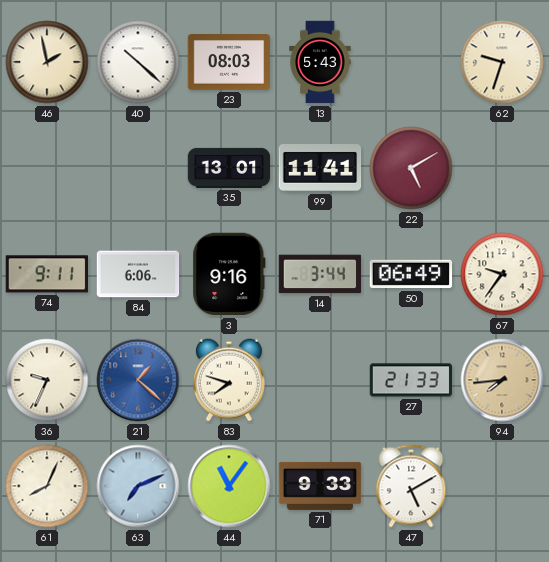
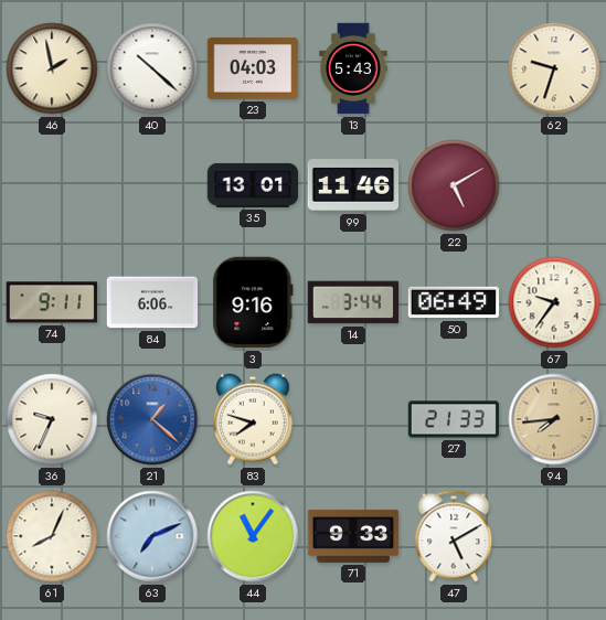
23: 08:03 -> 04:03 (253, 68)
99: 11:41 -> 11:46 (353, 186)
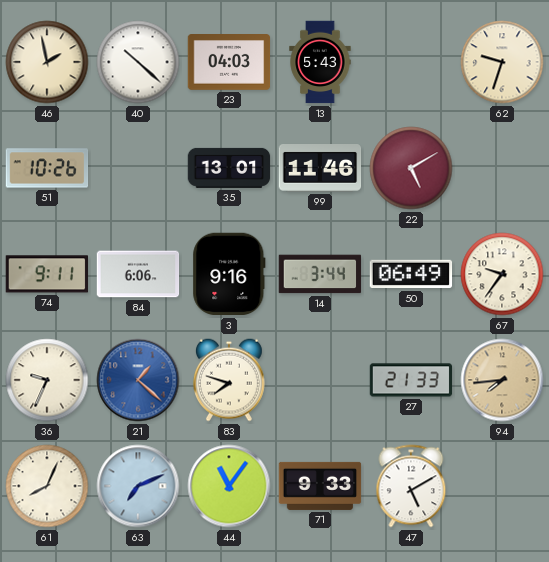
51: none -> 10:26 (47, 168)
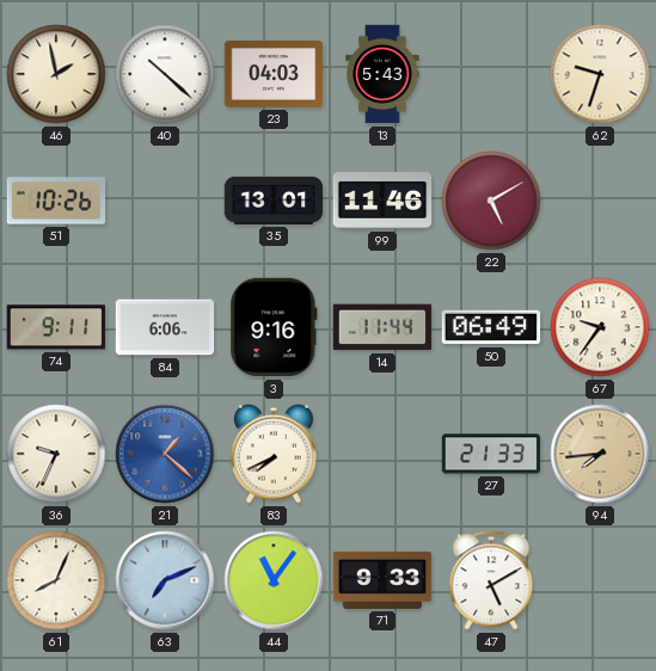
14: 3:44 -> 11:44 (382, 327)
83: 7:48 -> 7:41 (275, 454)
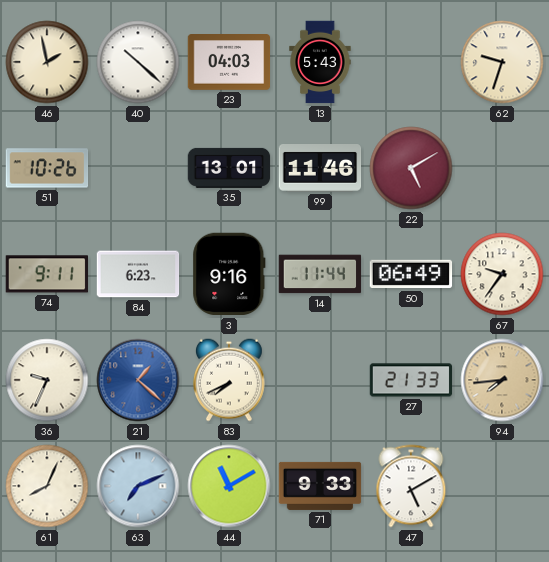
84: 6:06 -> 6:23 (138, 274)
44: 11:06 -> 11:10 (229, 486)
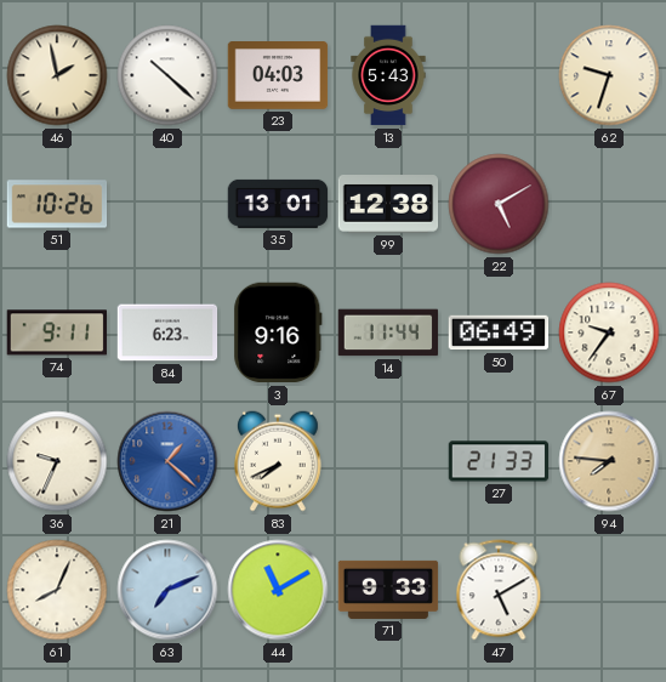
99: 11:46 -> 12:38 (388, 205)
94: 7:44 -> 7:46 (609, 461)
